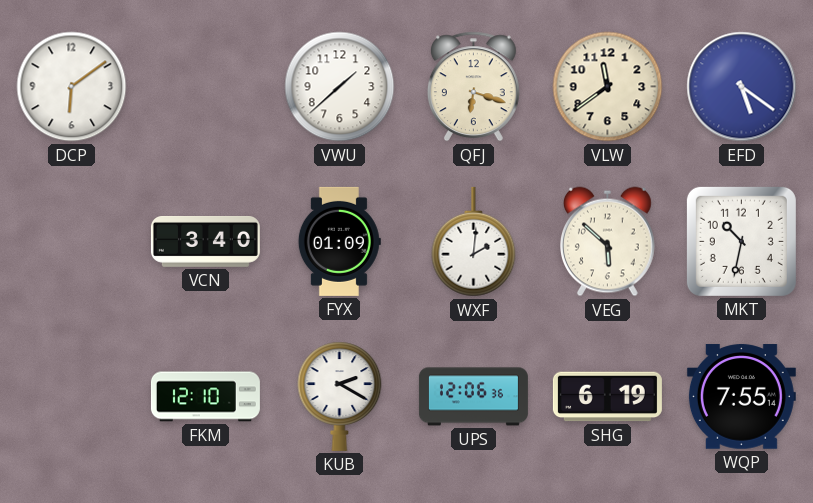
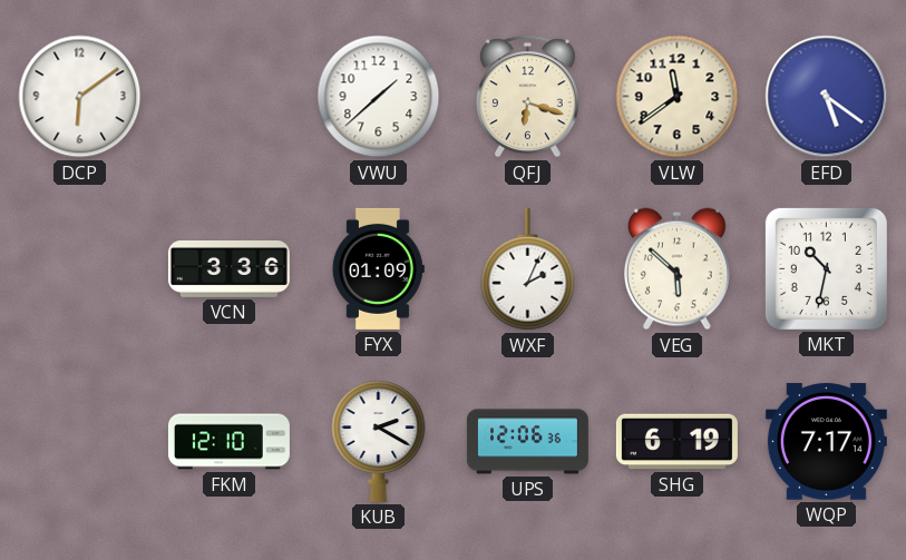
VCN: 3:40 -> 3:36 (228, 269)
WXF: 2:01 -> 2:04 (528, 269)
WQP: 7:55 -> 7:17 (826, 442)
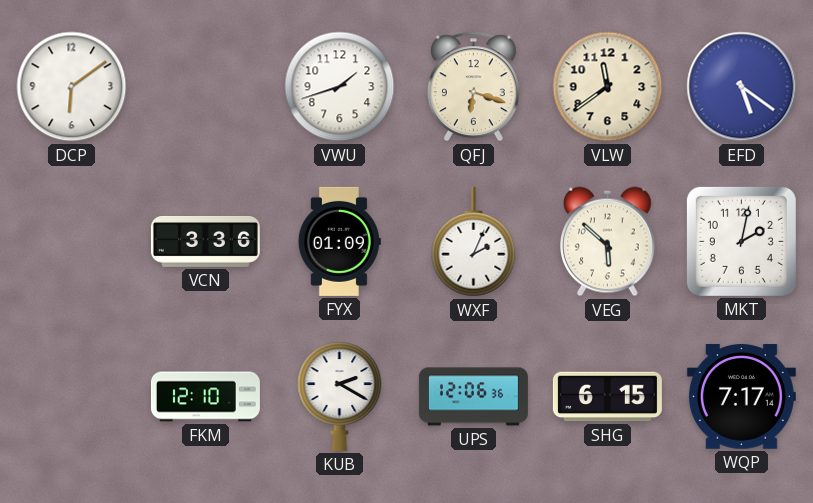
VWU: 1:38 -> 1:42 (340, 87)
MKT: 10:32 -> 2:02 (741, 241)
SHG: 6:19 -> 6:15 (607, 397)
